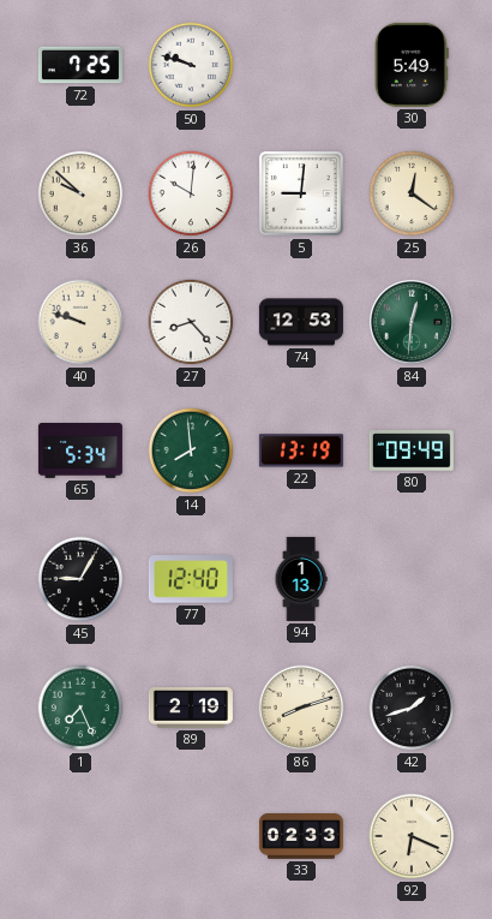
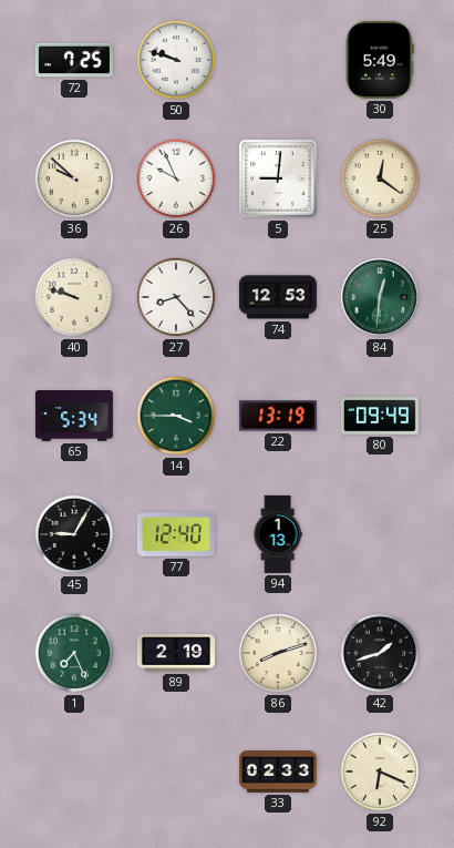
26: 10:01 -> 9:56 (176, 178)
14: 7:59 -> 3:45 (176, 416)
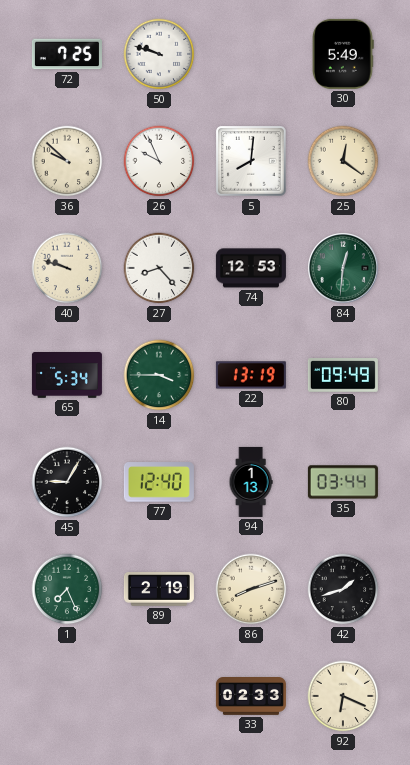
5: 9:01 -> 8:01 (251, 161)
35: none -> 03:44 (343, 482)
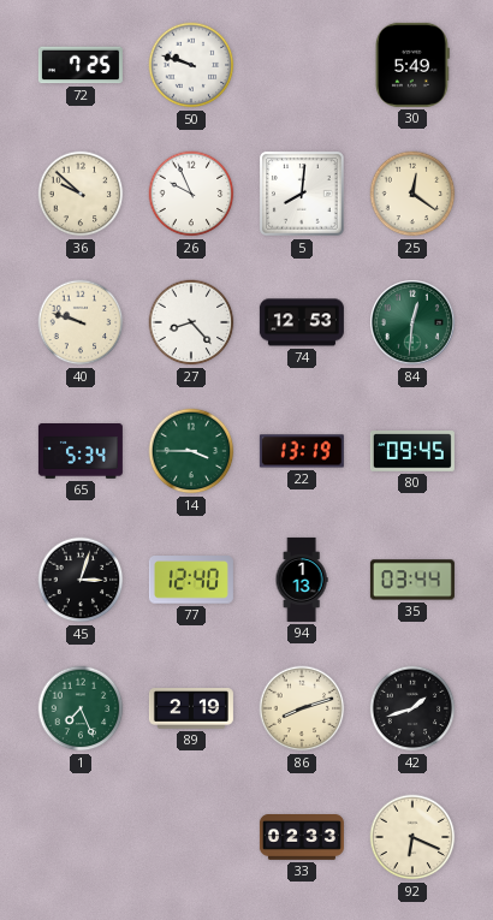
80: 09:49 -> 09:45 (412, 451)
45: 9:05 -> 3:03 (81, 580)
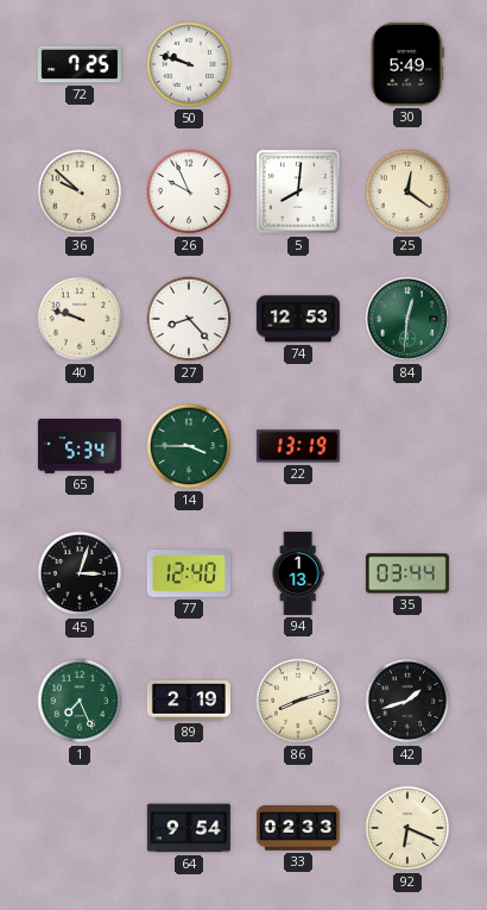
80: 09:45 -> none (412, 451)
64: none -> 9:54 (189, 828)
